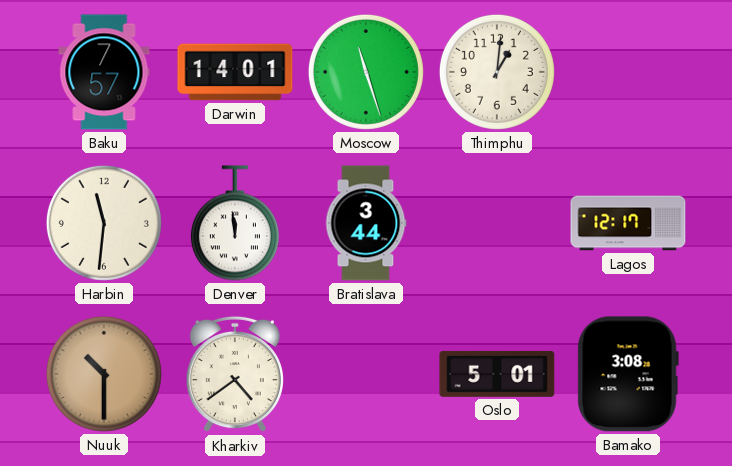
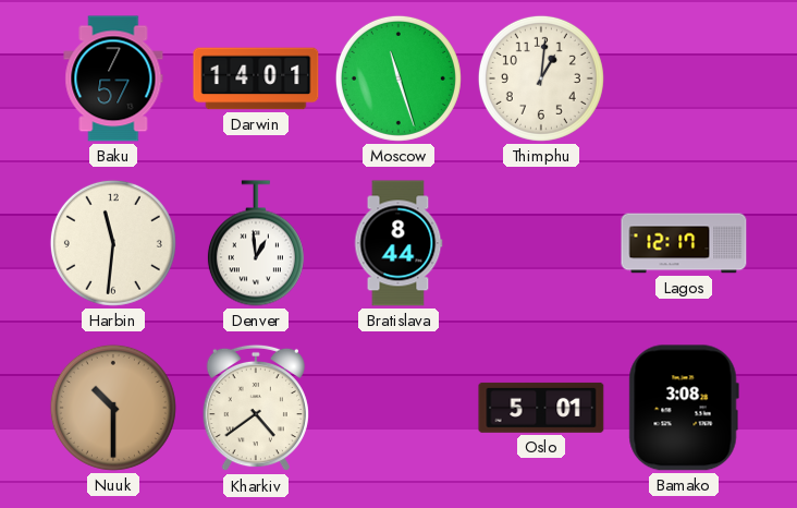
Denver: 11:59 -> 12:59 (256, 243)
Bratislava: 3:44 -> 8:44 (398, 243)
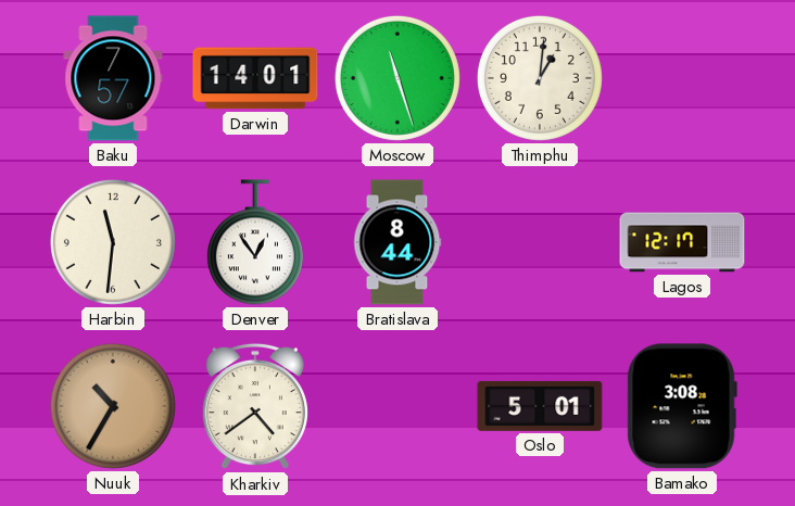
Denver: 12:59 -> 12:54 (255, 242)
Nuuk: 10:30 -> 10:35 (113, 406)
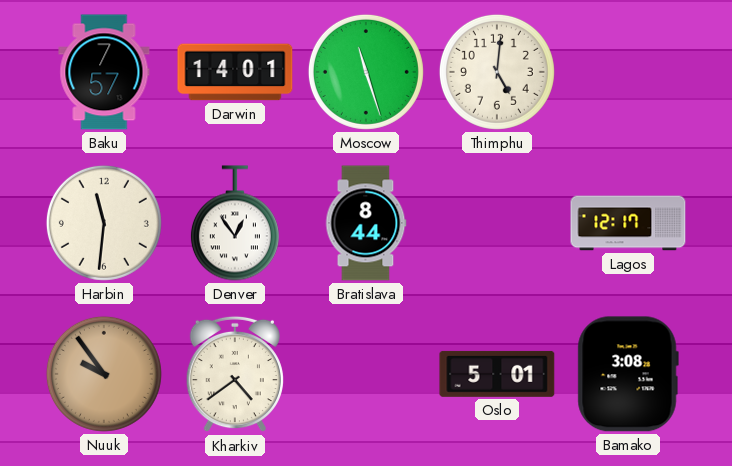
Thimphu: 1:01 -> 5:01 (497, 72)
Nuuk: 10:35 -> 9:54 (104, 374)
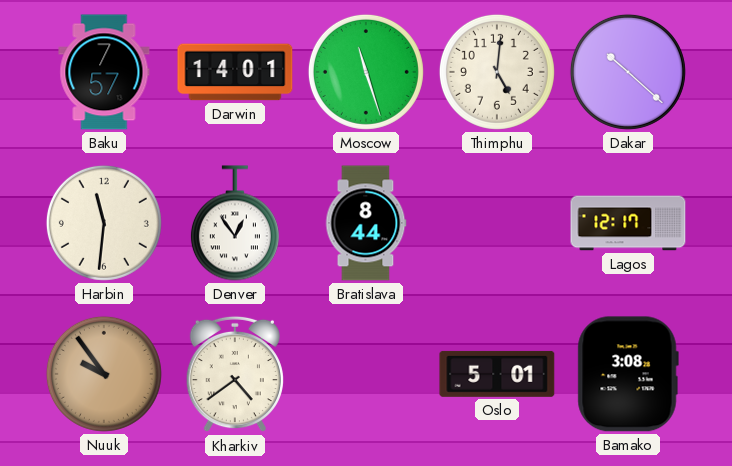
Dakar: none -> 10:22 (628, 72)
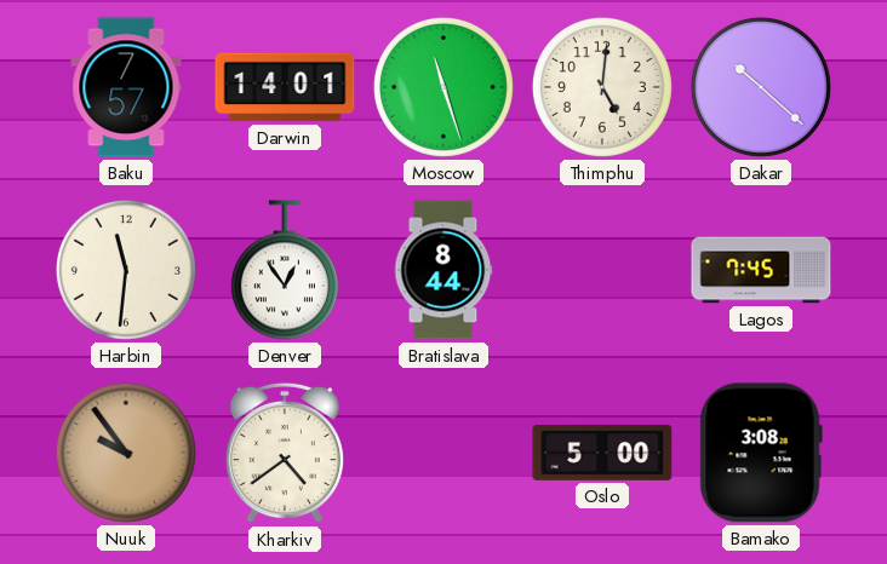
Lagos: 12:17 -> 7:45 (761, 270)
Oslo: 5:01 -> 5:00 (602, 453)
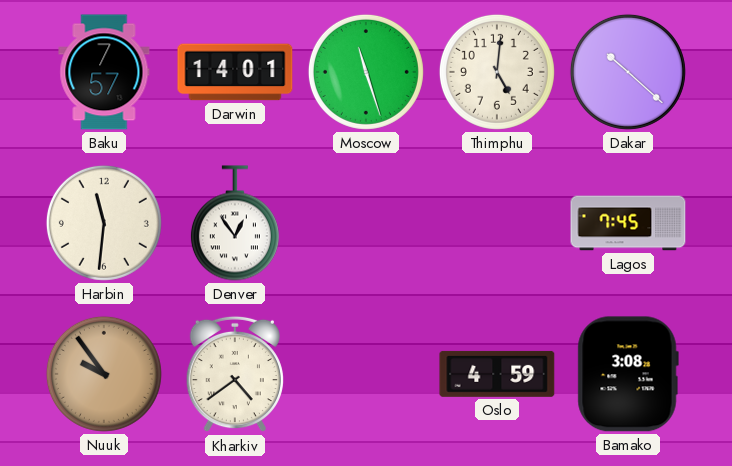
Bratislava: 8:44 -> none (443, 270)
Oslo: 5:00 -> 4:59 (497, 374)
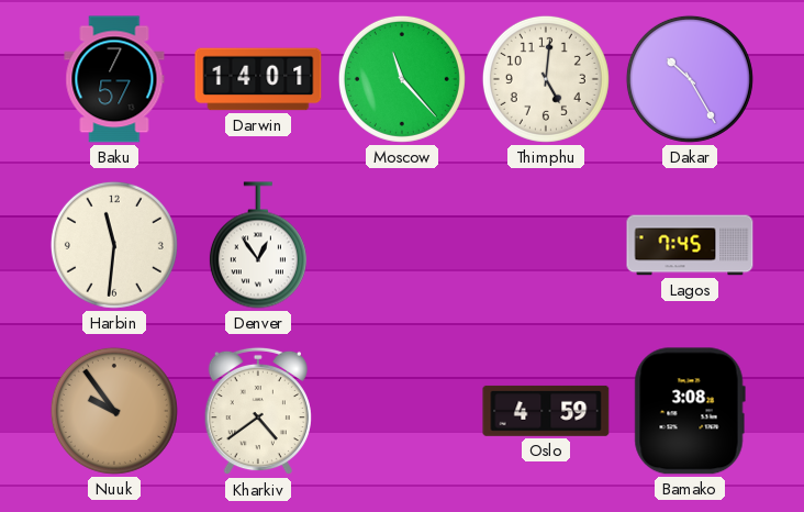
Moscow: 11:27 -> 11:23 (402, 79)
Dakar: 10:22 -> 10:25 (690, 79)
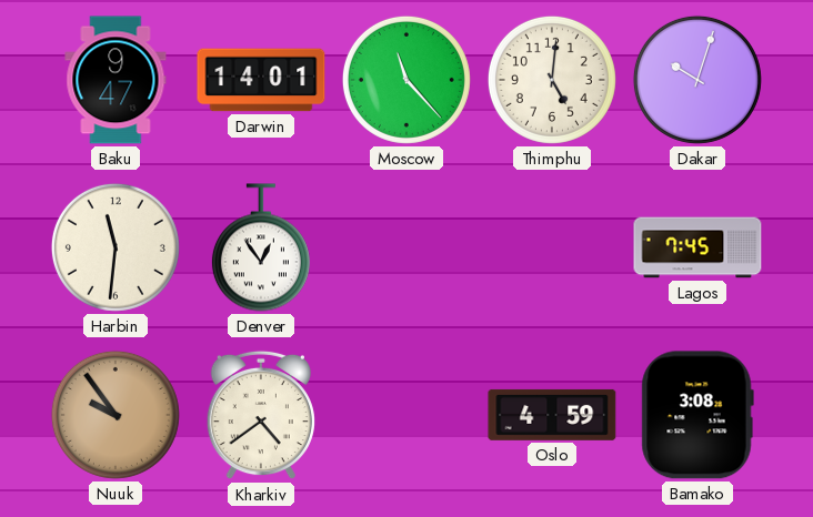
Baku: 7:57 -> 9:47 (116, 80)
Dakar: 10:25 -> 10:03 (697, 80)
